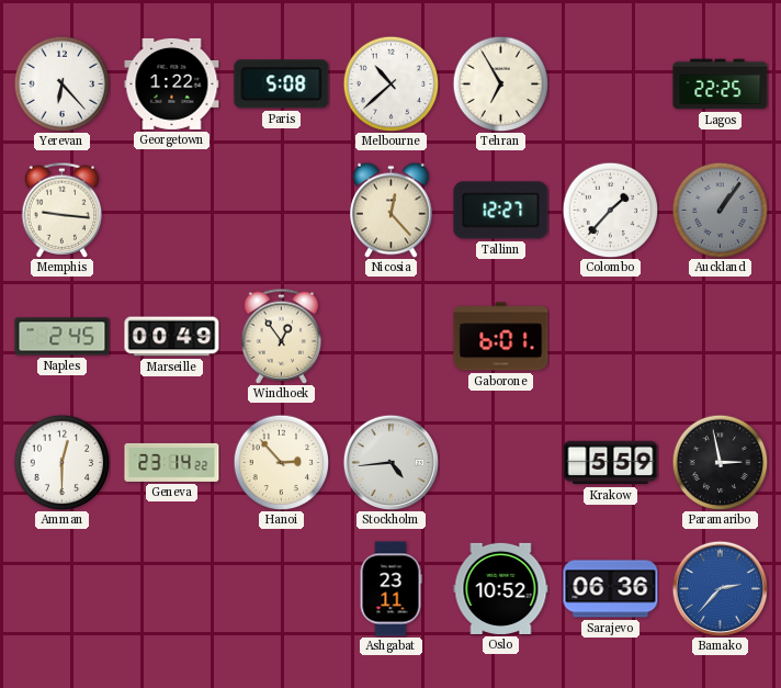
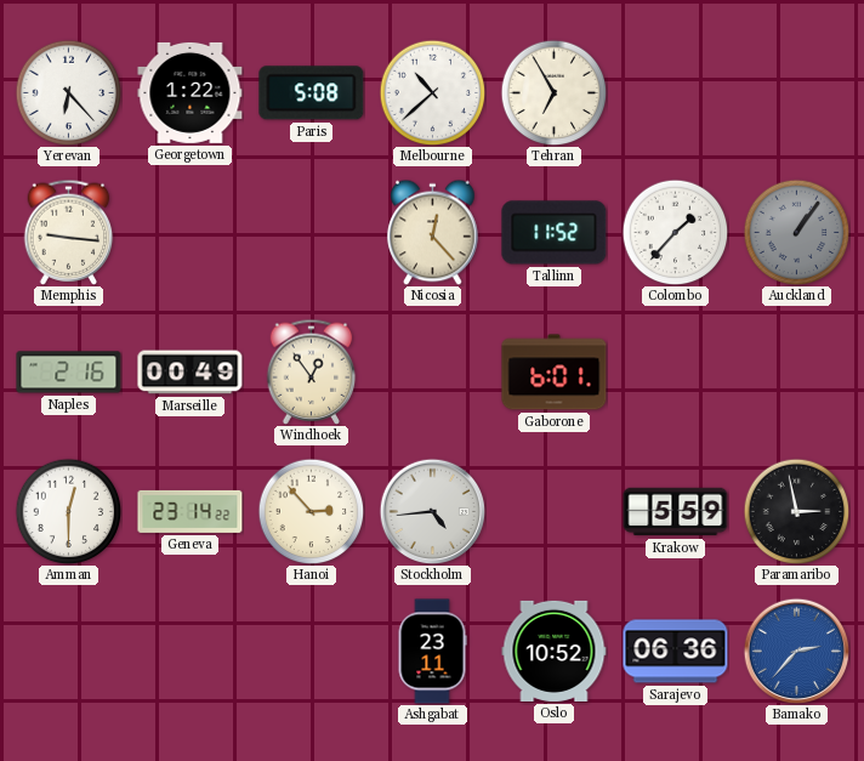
Lagos: 22:25 -> none (721, 84)
Tallinn: 12:27 -> 11:52 (555, 233)
Naples: 2:45 -> 2:16 (69, 373)
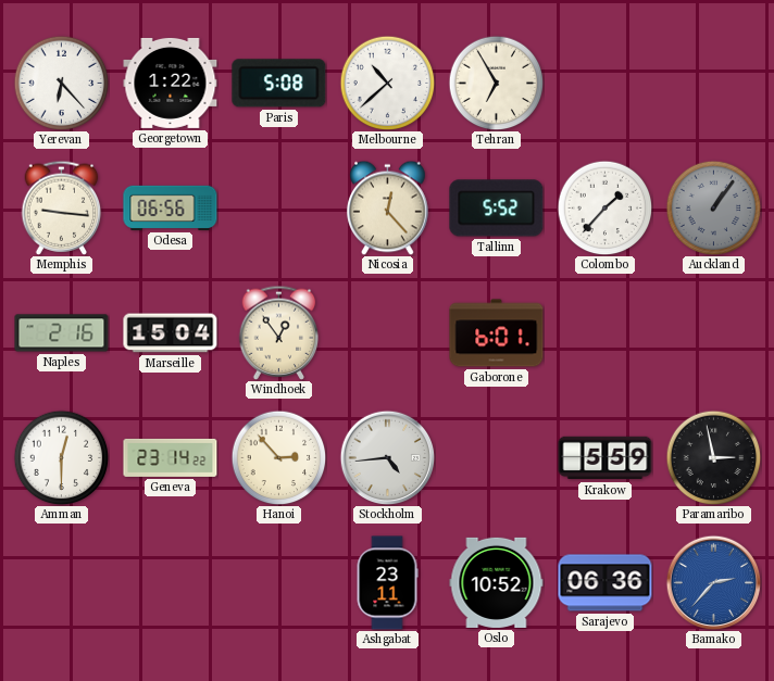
Odesa: none -> 06:56 (171, 207)
Tallinn: 11:52 -> 5:52 (497, 209)
Marseille: 00:49 -> 15:04 (171, 333)
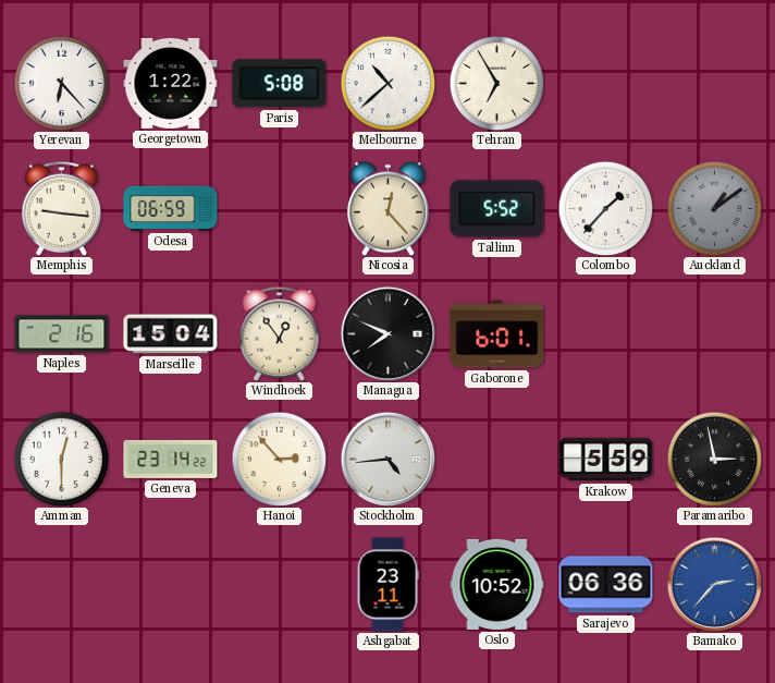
Odesa: 06:56 -> 06:59 (171, 208)
Auckland: 1:06 -> 1:09 (714, 208)
Managua: none -> 7:49 (387, 333)
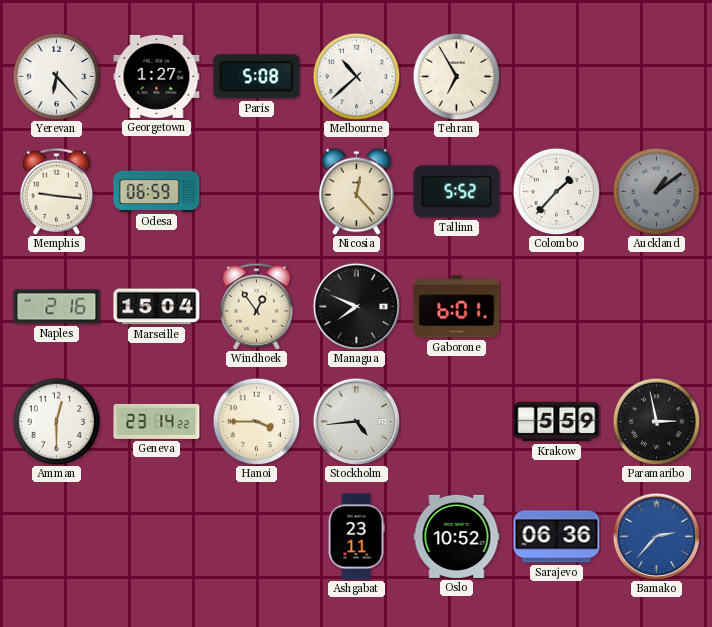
Georgetown: 1:22 -> 1:27 (157, 76)
Hanoi: 2:53 -> 3:45 (256, 421)
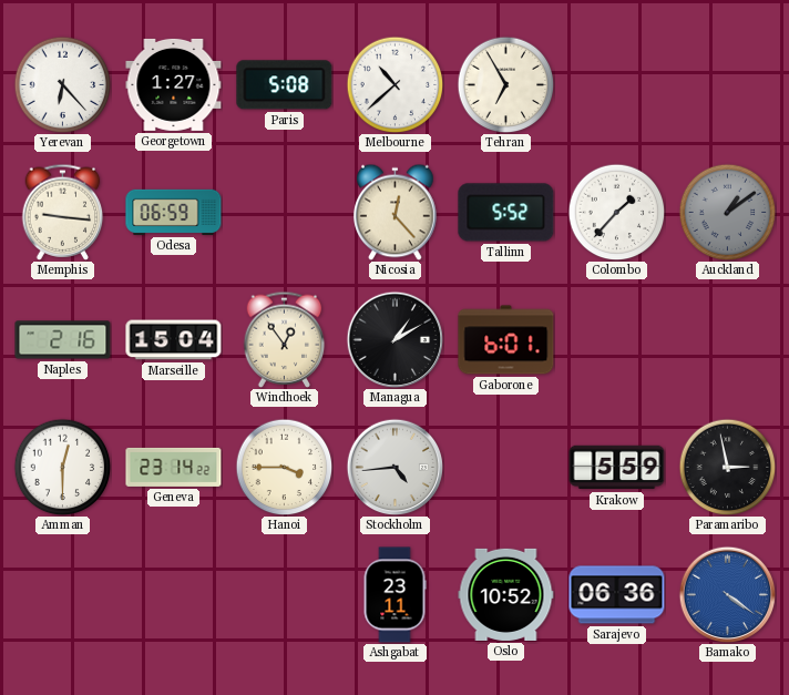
Managua: 7:49 -> 1:10 (394, 339)
Bamako: 2:37 -> 4:21 (727, 594)
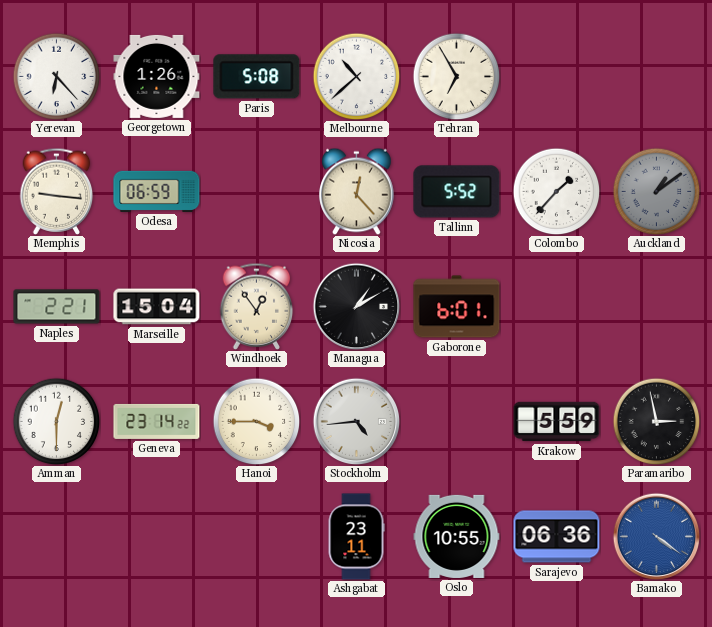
Georgetown: 1:27 -> 1:26 (157, 76)
Naples: 2:16 -> 2:21 (57, 307)
Oslo: 10:52 -> 10:55 (457, 536)
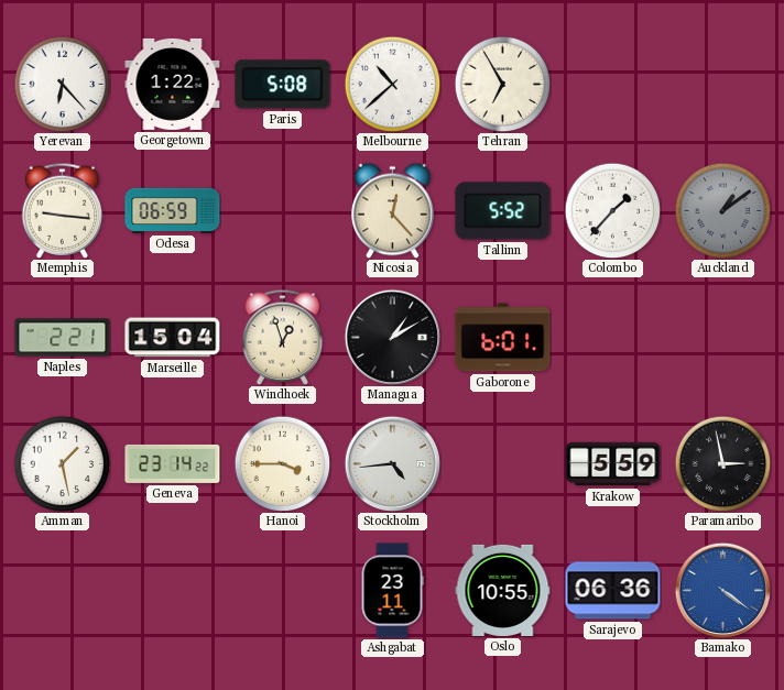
Georgetown: 1:26 -> 1:22 (173, 84)
Windhoek: 12:54 -> 12:57 (283, 337)
Amman: 12:30 -> 1:28 (62, 463)
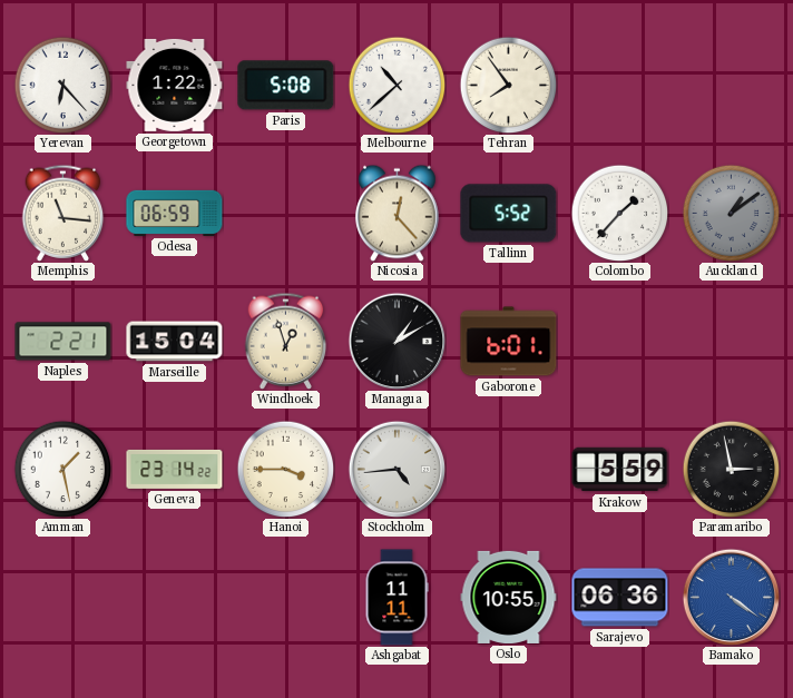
Tehran: 6:55 -> 7:54 (508, 85)
Memphis: 9:16 -> 11:16 (63, 213)
Ashgabat: 23:11 -> 11:11 (396, 598)
